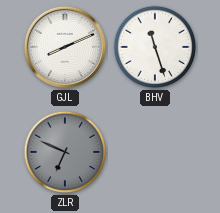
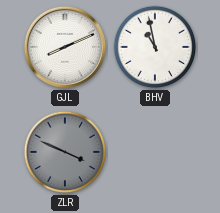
BHV: 11:27 -> 10:58 (155, 47)
ZLR: 6:49 -> 3:49 (65, 152)
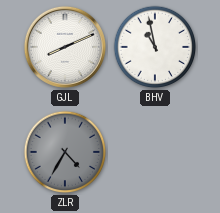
ZLR: 3:49 -> 4:35 (65, 152)
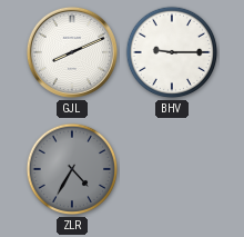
BHV: 10:58 -> 9:15 (172, 52)
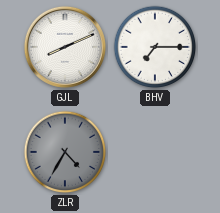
BHV: 9:15 -> 7:15 (155, 47)
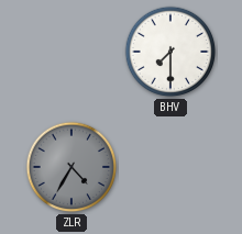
GJL: 8:11 -> none (65, 47)
BHV: 7:15 -> 7:30 (170, 52)
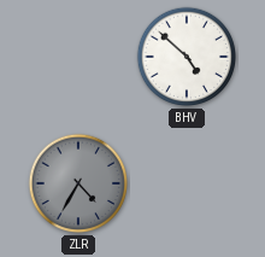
BHV: 7:30 -> 4:52 (187, 57)
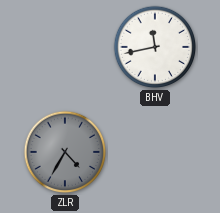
BHV: 4:52 -> 11:43 (155, 47)
